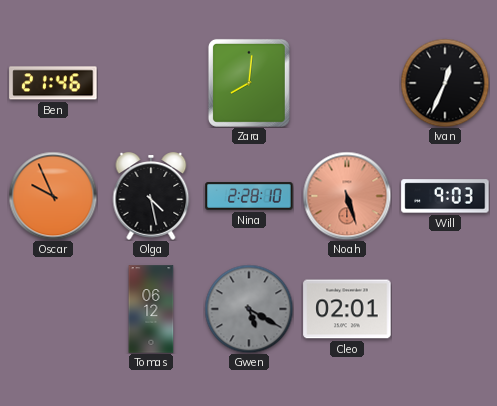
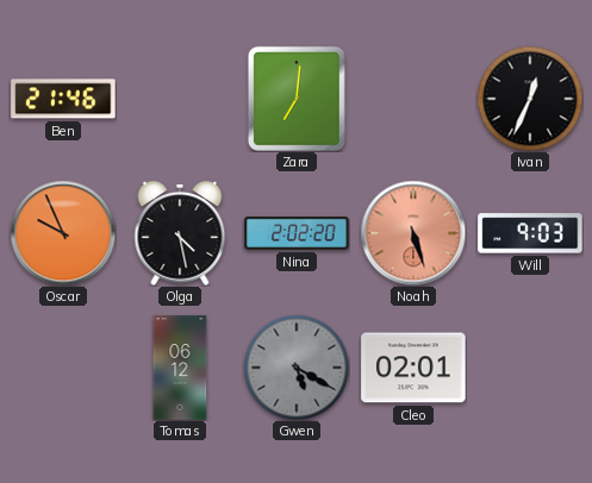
Zara: 8:01 -> 7:01 (297, 99)
Nina: 2:28 -> 2:02 (297, 233)
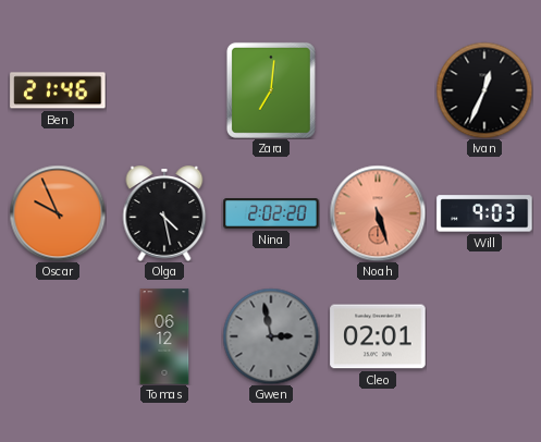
Gwen: 5:20 -> 2:58 (271, 336)
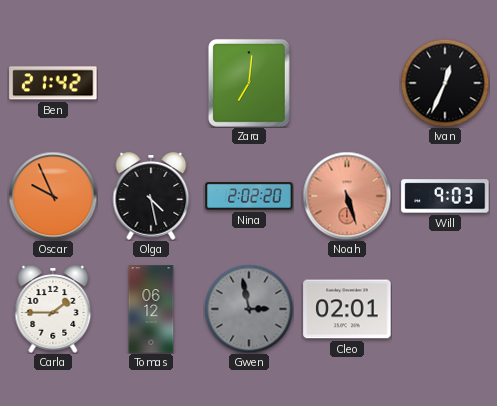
Ben: 21:46 -> 21:42 (53, 83)
Carla: none -> 1:45 (53, 309)
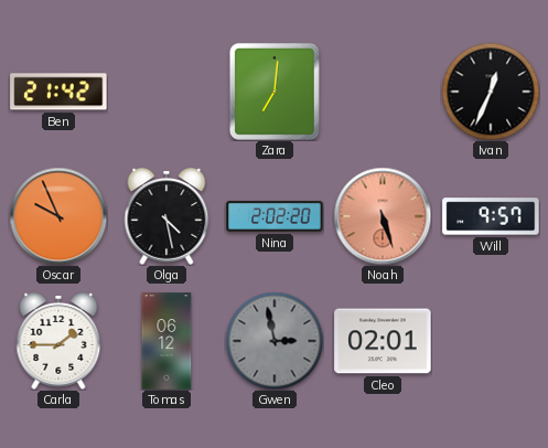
Will: 9:03 -> 9:57 (491, 216)
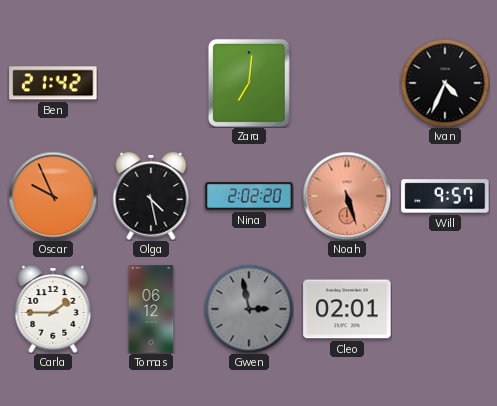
Ivan: 12:34 -> 4:34 (445, 83)
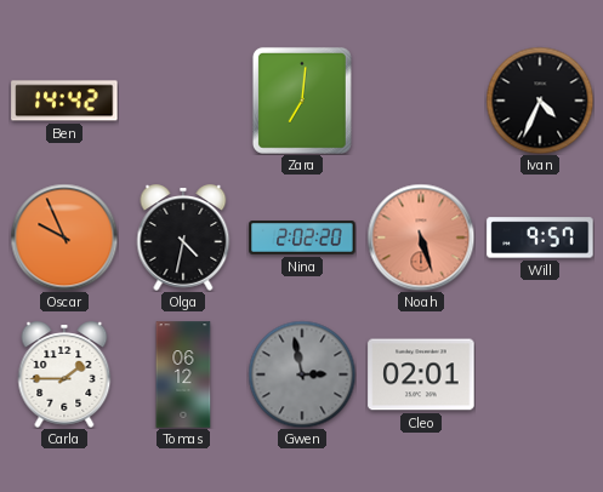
Ben: 21:42 -> 14:42 (64, 101)
Olga: 4:28 -> 4:32 (183, 238)
